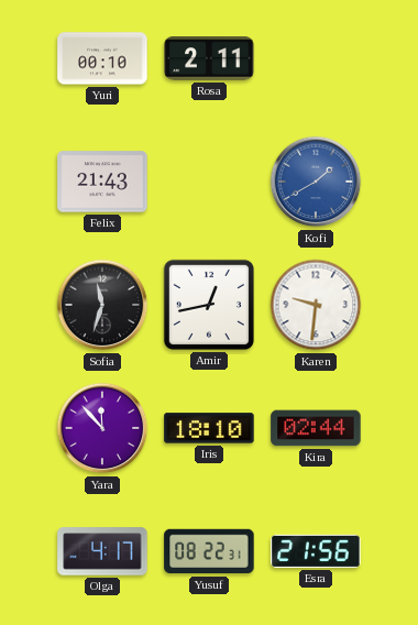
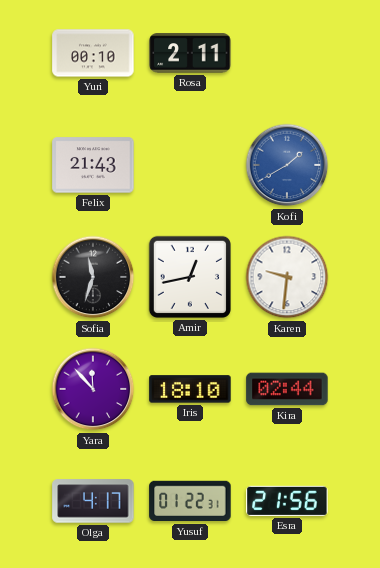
Yusuf: 08:22 -> 01:22 (190, 501)
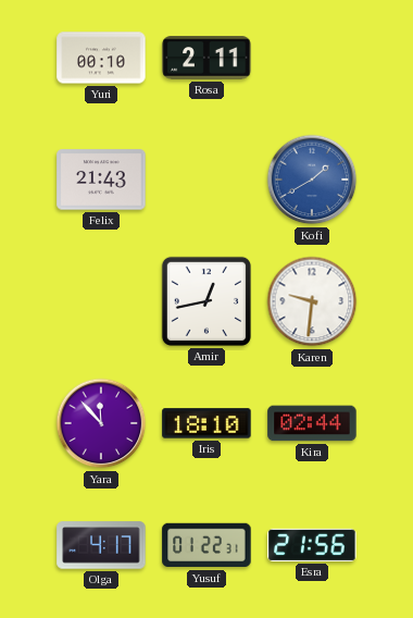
Sofia: 11:33 -> none (93, 277)
